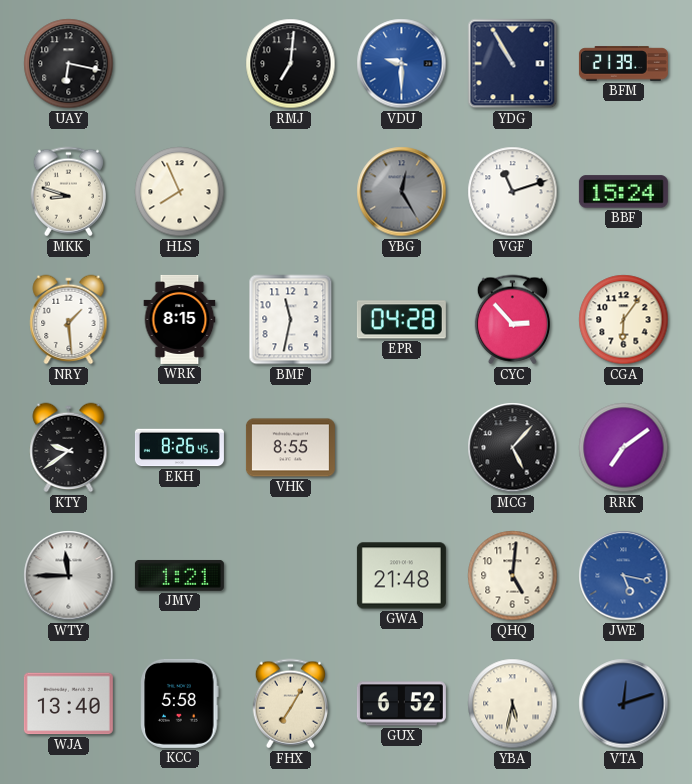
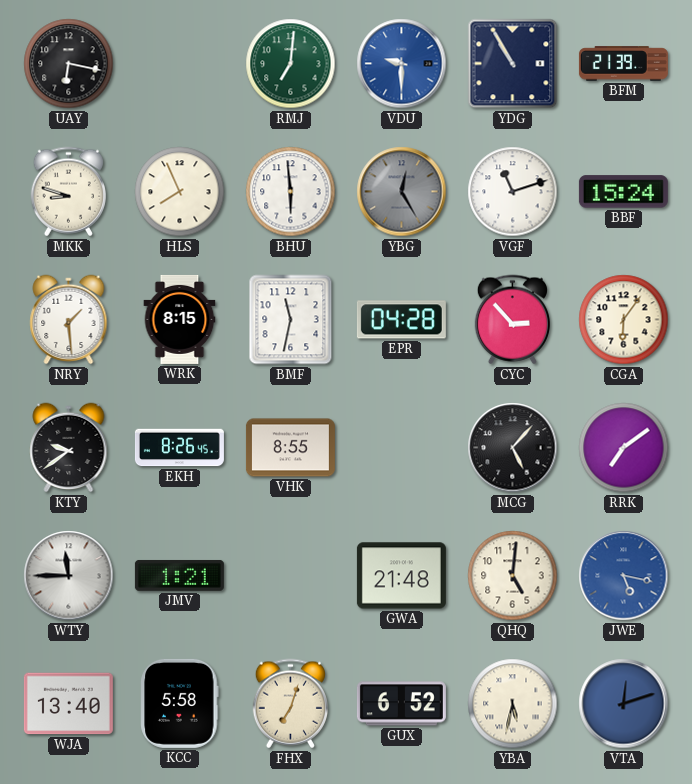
RMJ dial: black -> green (291, 64)
BHU: none -> 5:59 (291, 192)
FHX: 7:05 -> 7:03 (290, 704)
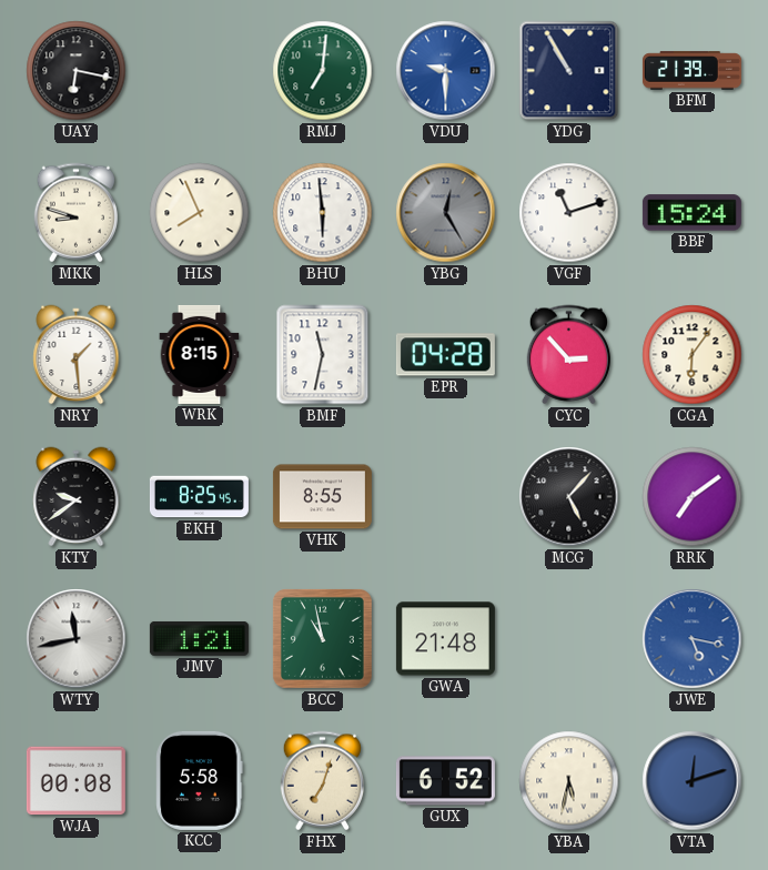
EKH: 8:26 -> 8:25 (199, 497)
WTY: 11:45 -> 11:43 (77, 639)
BCC: none -> 10:58 (322, 638)
QHQ: 5:01 -> none (513, 576)
WJA: 13:40 -> 00:08 (75, 781)
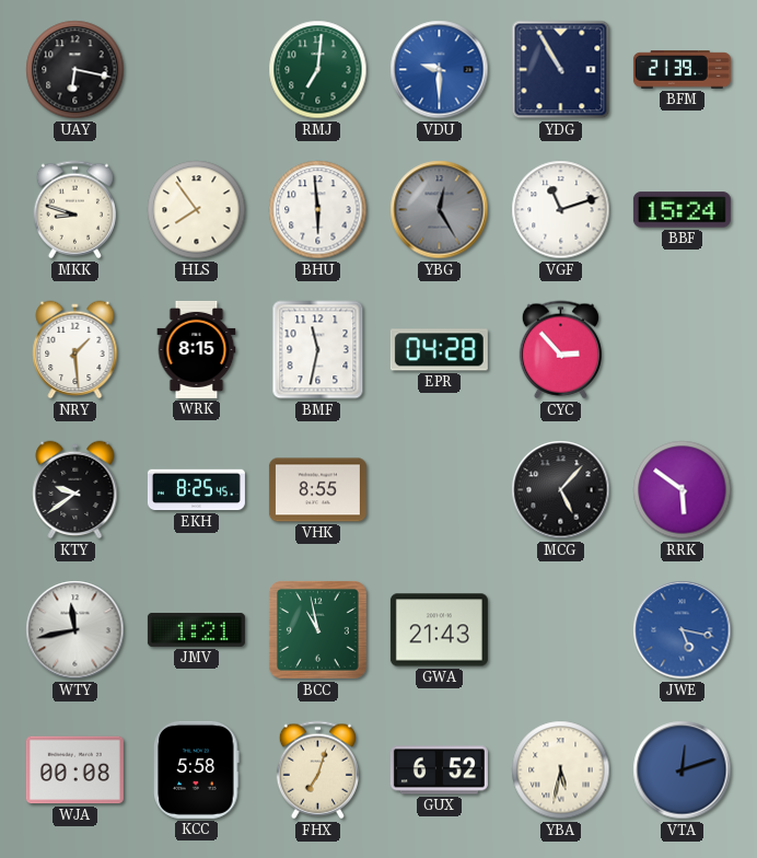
HLS: 7:56 -> 7:54 (197, 210)
CGA: 6:06 -> none (693, 355)
RRK: 7:09 -> 5:51 (683, 490)
GWA: 21:48 -> 21:43 (439, 630)
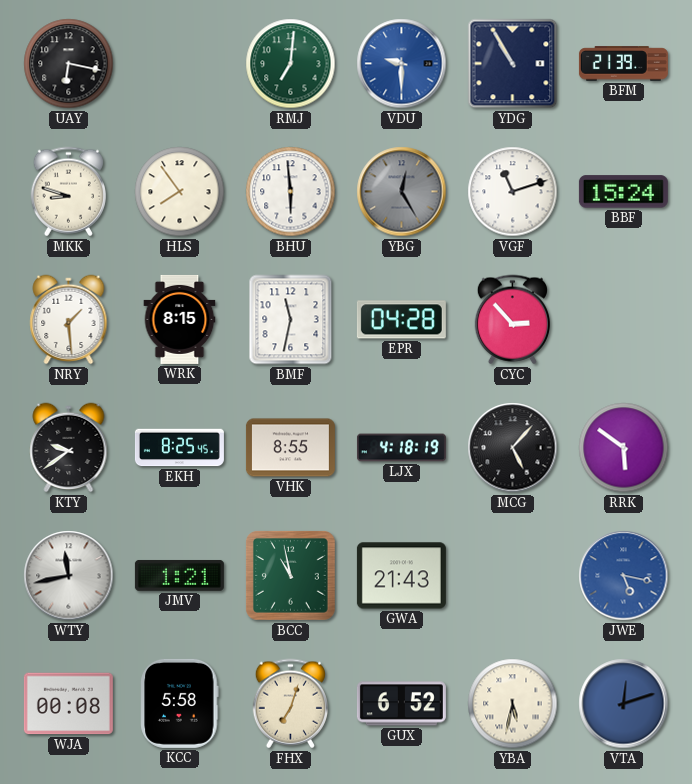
LJX: none -> 4:18 (401, 448)
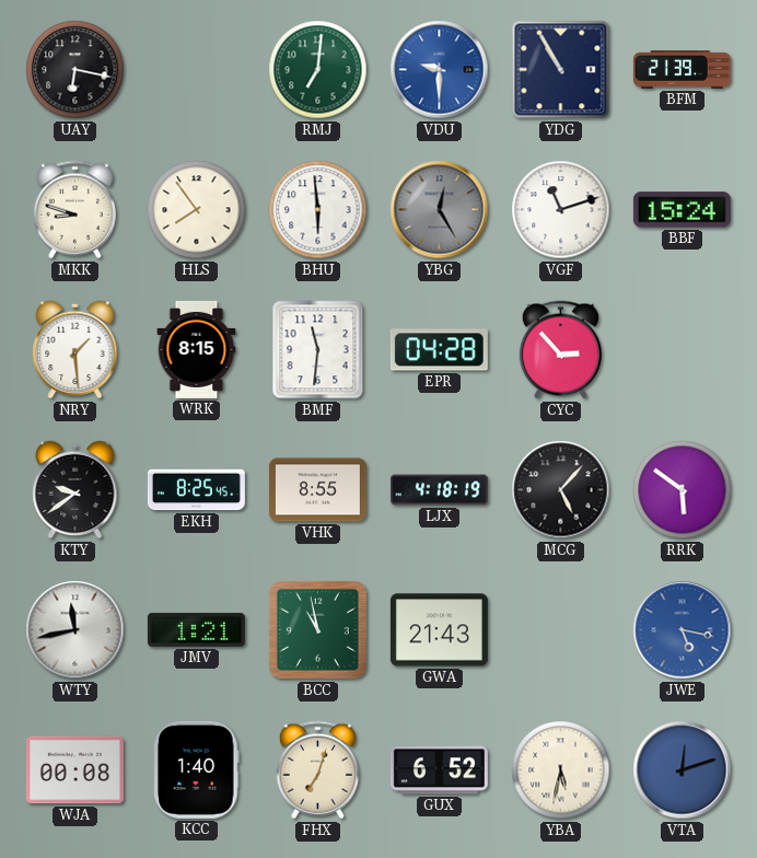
BMF: 11:32 -> 11:31 (318, 350)
KCC: 5:58 -> 1:40 (197, 769)
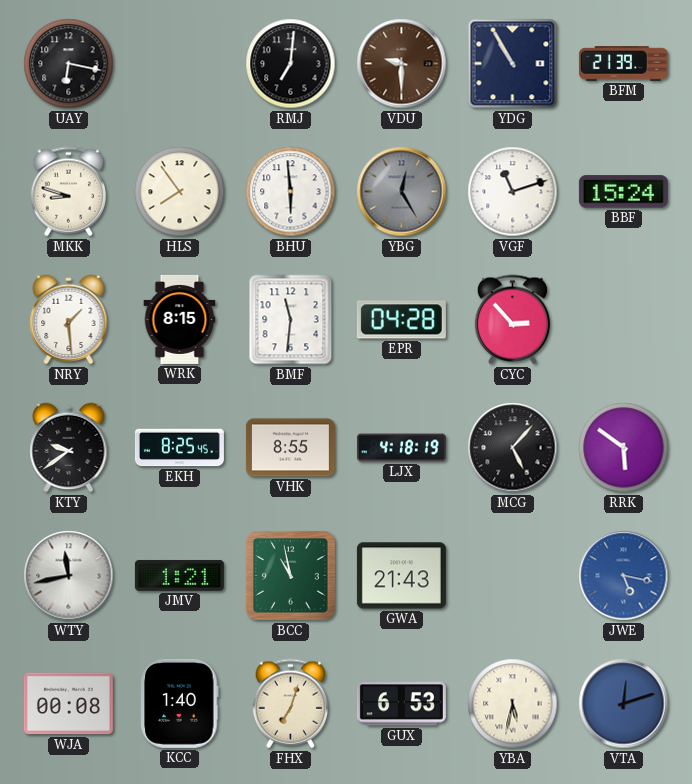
RMJ dial: green -> black (291, 64)
VDU dial: blue -> brown (402, 64)
GUX: 6:52 -> 6:53 (401, 704)
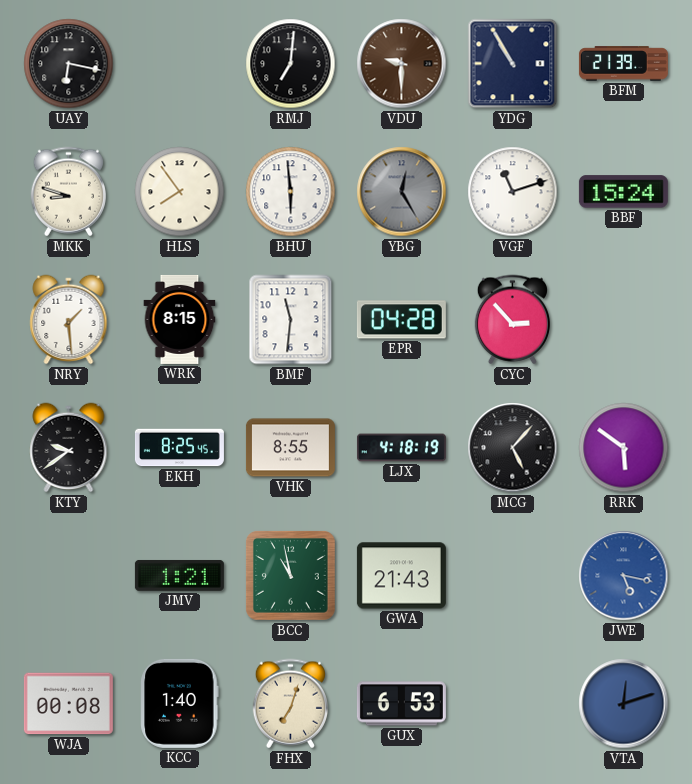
WTY: 11:43 -> none (69, 576)
YBA: 5:32 -> none (513, 704)
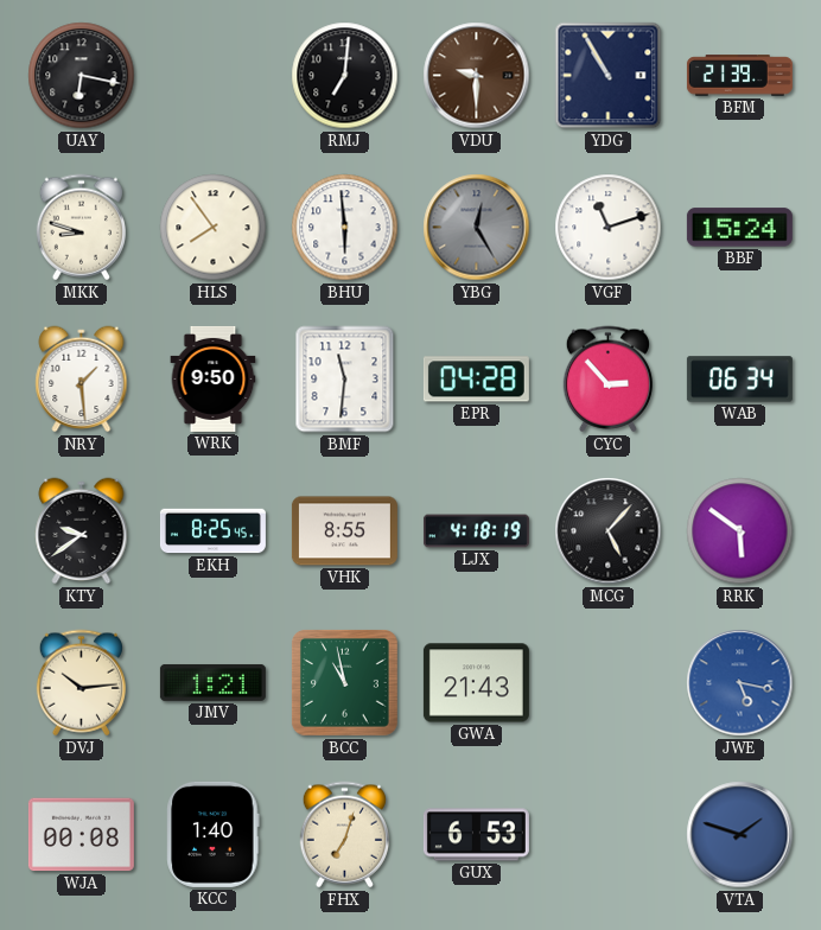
WRK: 8:15 -> 9:50 (214, 378)
WAB: none -> 06:34 (739, 380)
DVJ: none -> 10:14 (81, 683)
VTA: 12:12 -> 1:48 (740, 835)
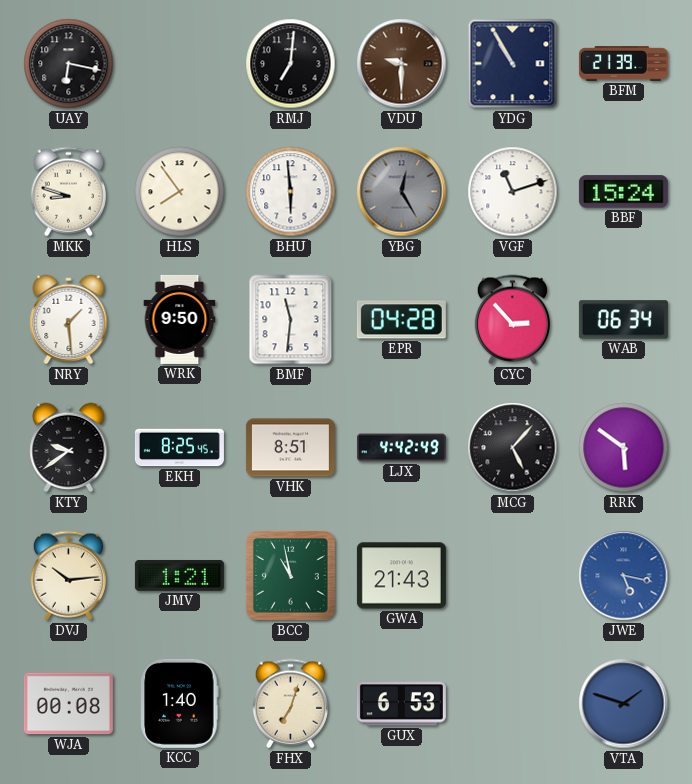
VHK: 8:55 -> 8:51 (290, 448)
LJX: 4:18 -> 4:42 (401, 448)
